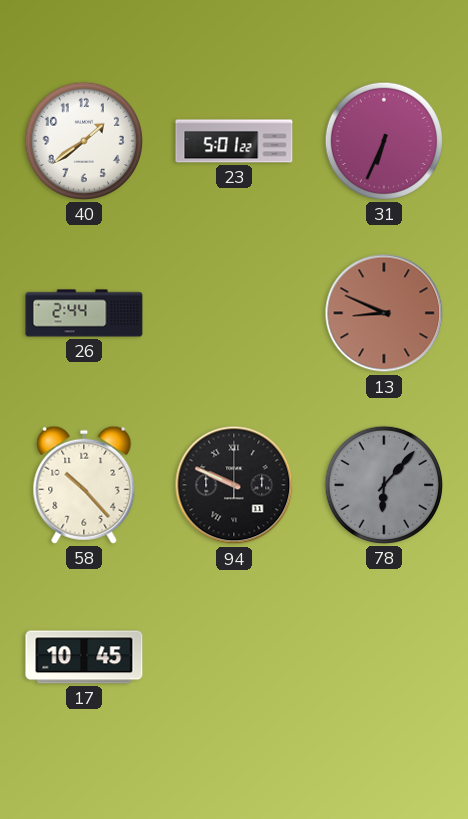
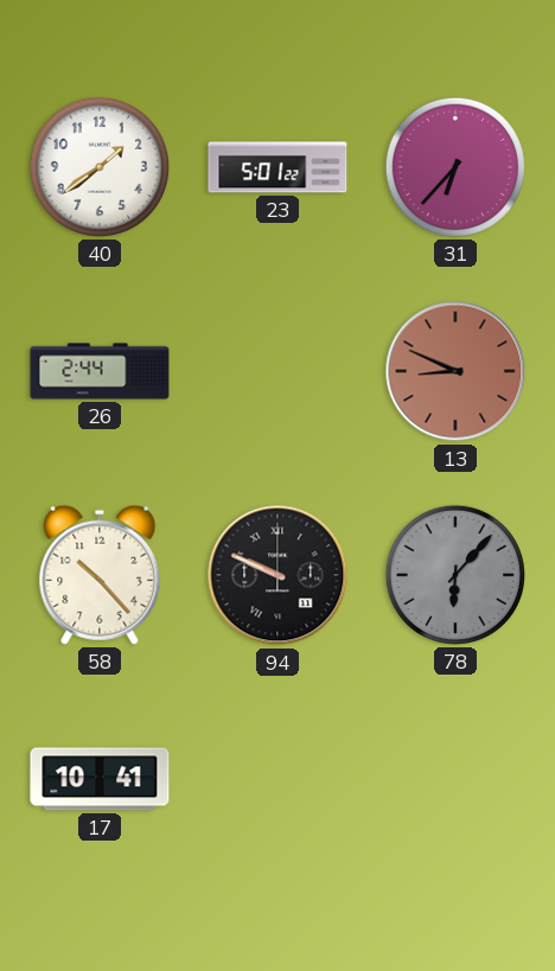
31: 6:34 -> 6:37 (455, 167)
17: 10:45 -> 10:41 (100, 779)
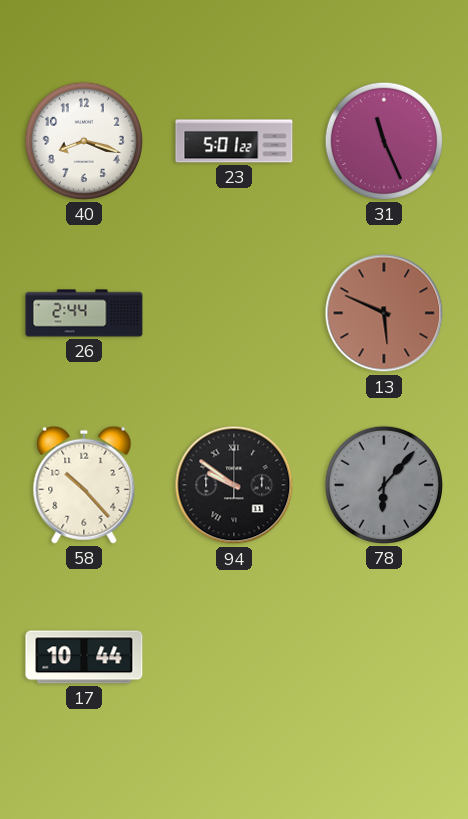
40: 1:39 -> 8:18 (84, 141)
31: 6:37 -> 11:26 (384, 141)
13: 8:49 -> 5:49 (384, 313)
94: 9:49 -> 9:51 (234, 485)
17: 10:41 -> 10:44 (84, 657)
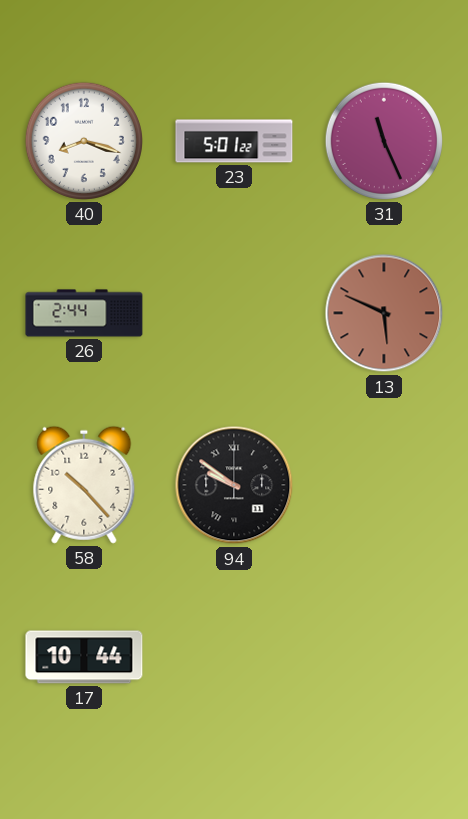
78: 6:07 -> none (384, 485)
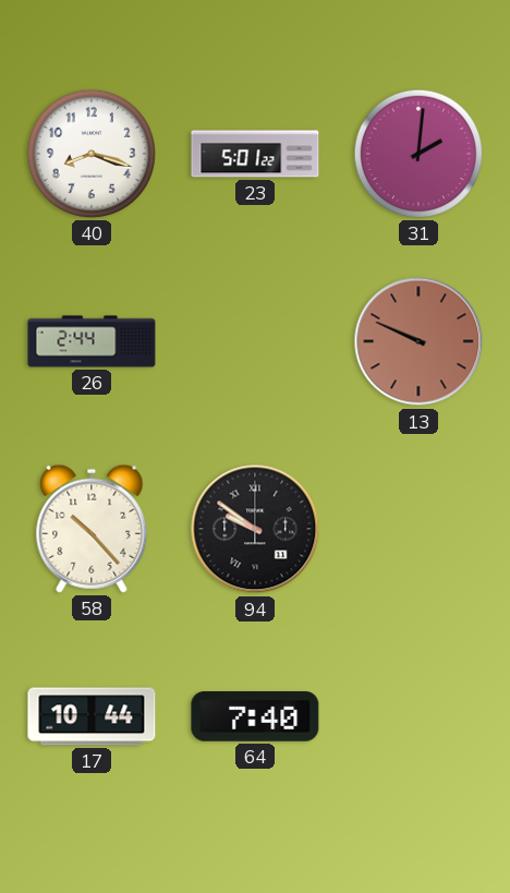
31: 11:26 -> 2:01 (418, 154)
13: 5:49 -> 9:49 (418, 341)
64: none -> 7:40 (255, 717)
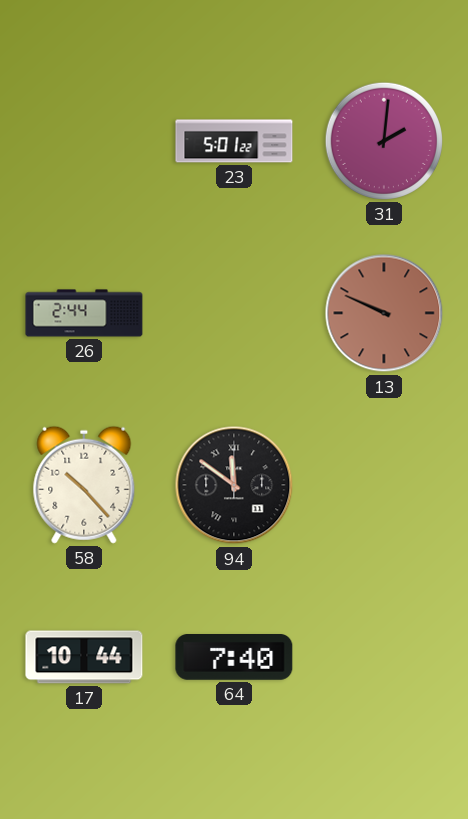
40: 8:18 -> none (92, 154)
94: 9:51 -> 11:51 (234, 485)
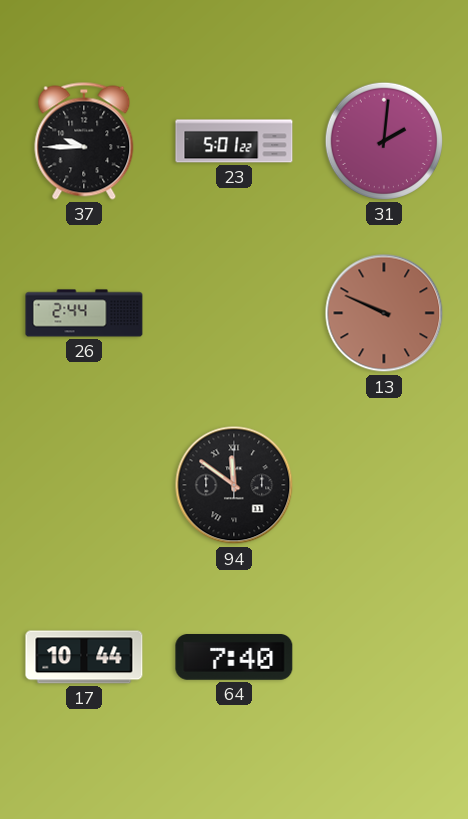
37: none -> 9:45 (84, 141)
58: 10:23 -> none (84, 485)
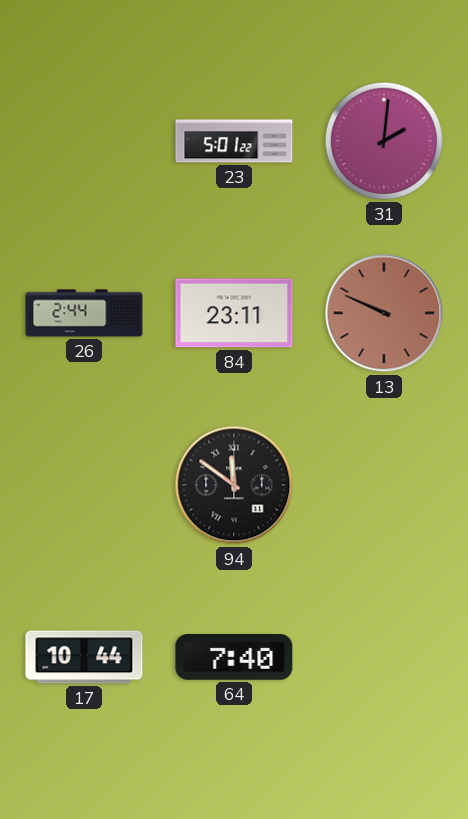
37: 9:45 -> none (84, 141)
84: none -> 23:11 (234, 313)
